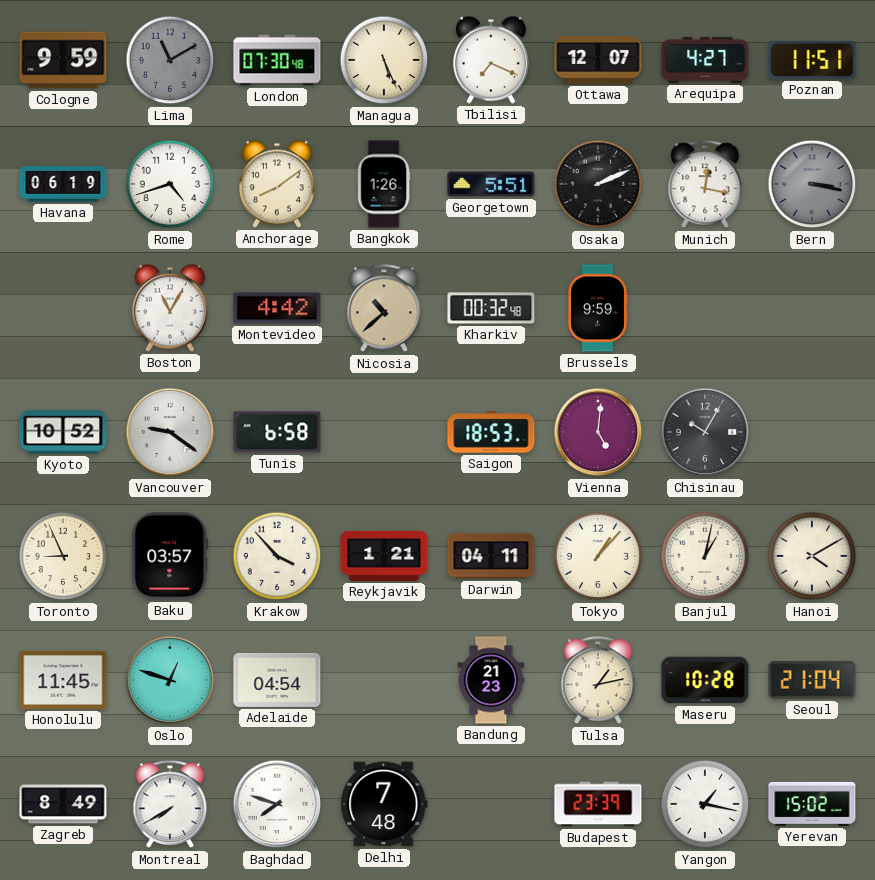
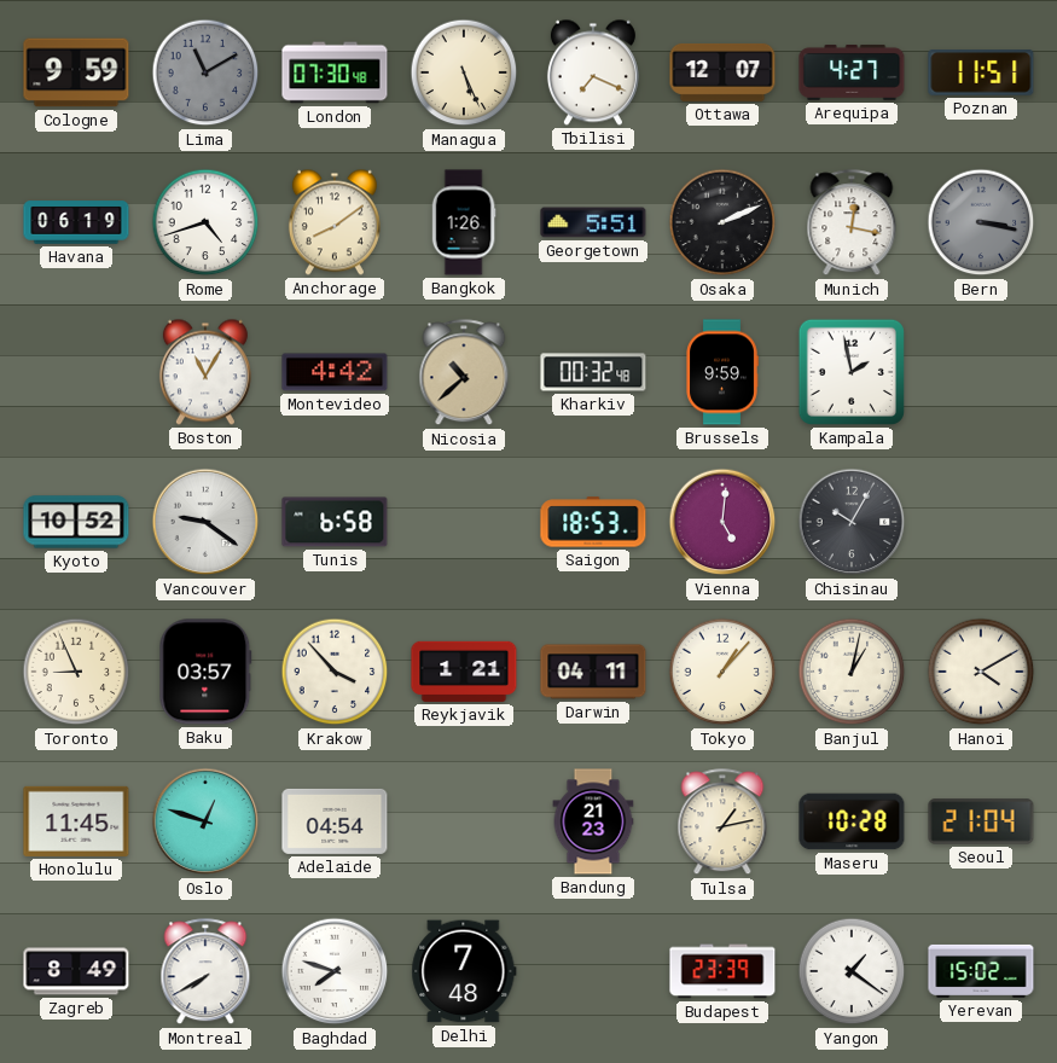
Kampala: none -> 1:58 (852, 372)
Yangon: 1:17 -> 1:21 (852, 971)
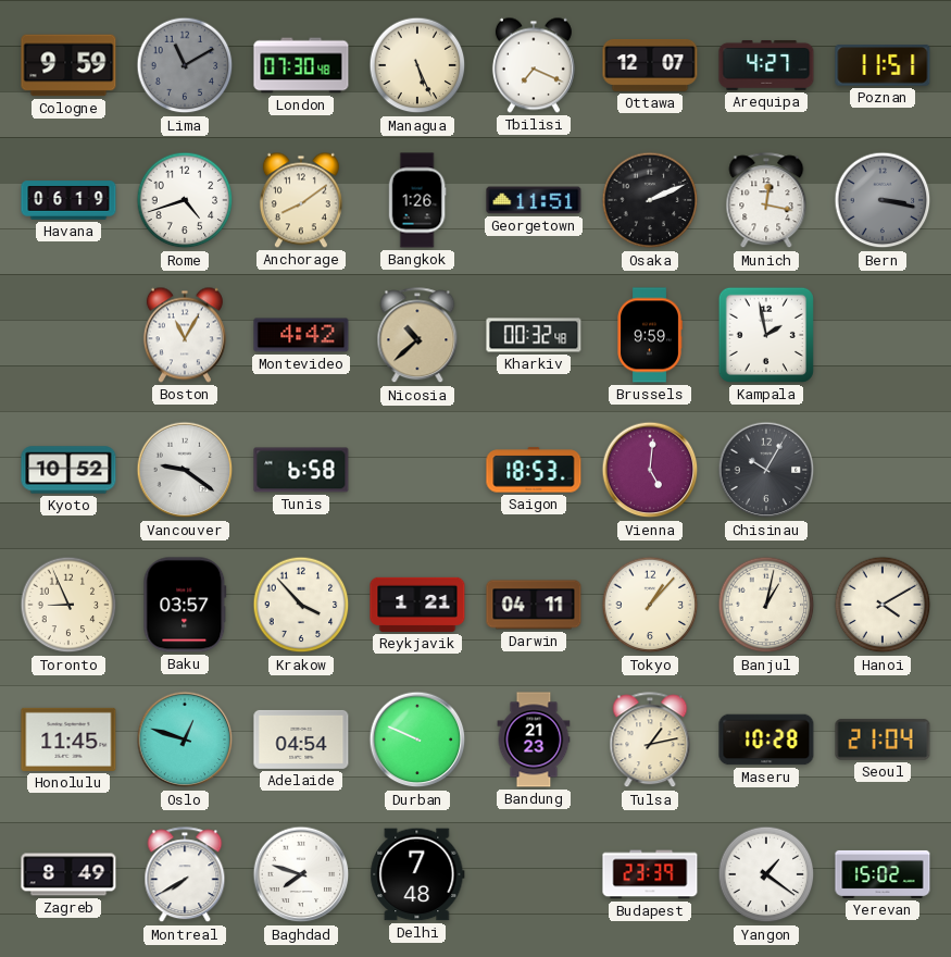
Georgetown: 5:51 -> 11:51 (534, 200)
Durban: none -> 9:49 (417, 739)
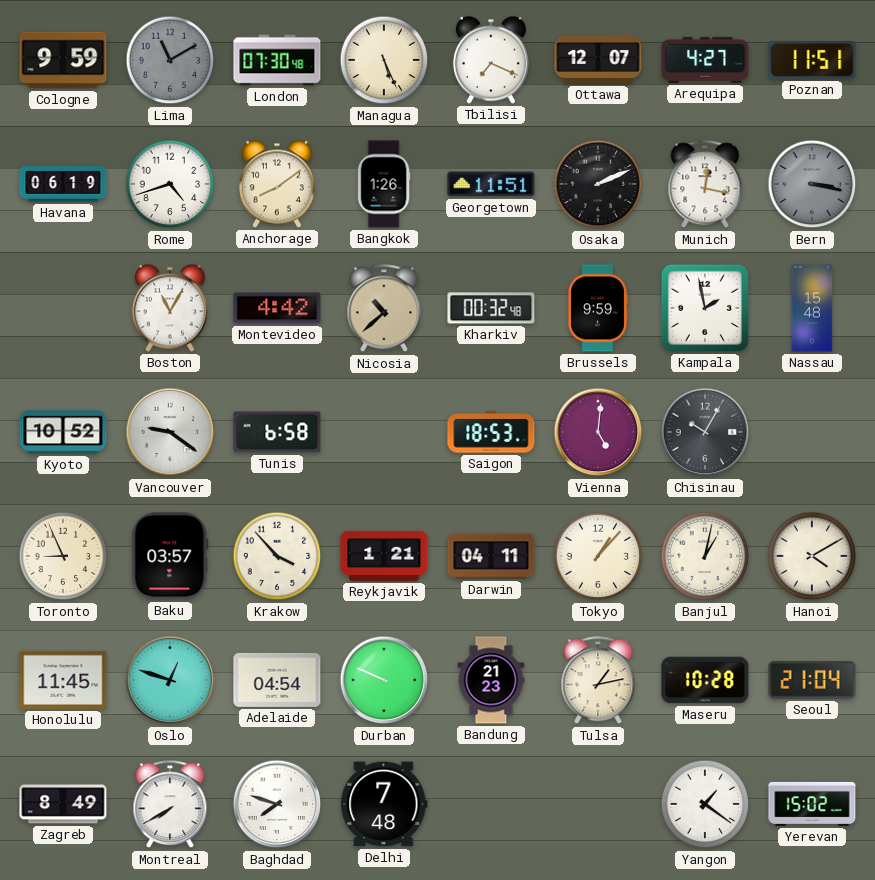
Nassau: none -> 15:48 (812, 308)
Budapest: 23:39 -> none (650, 874)
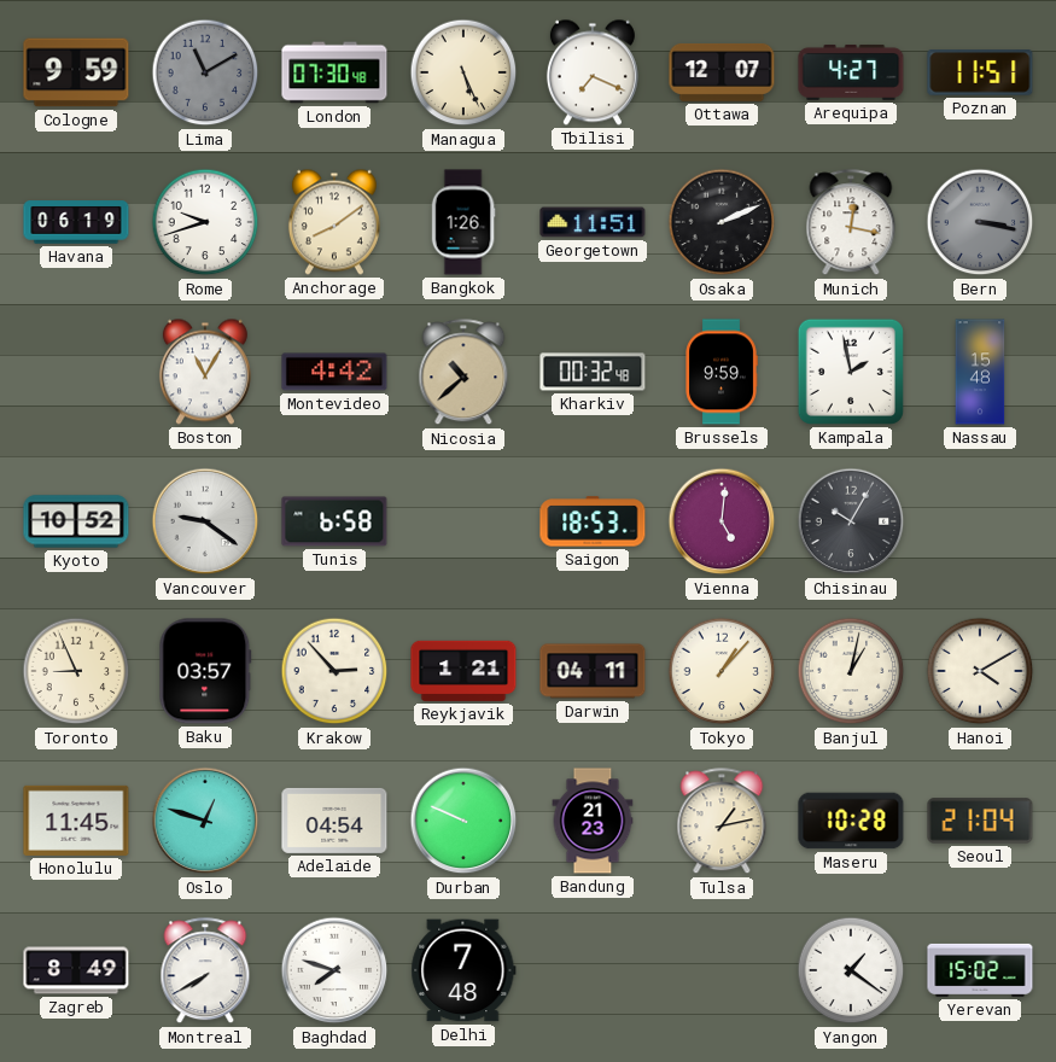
Rome: 4:42 -> 9:42 (205, 222)
Krakow: 3:53 -> 2:53 (334, 671)
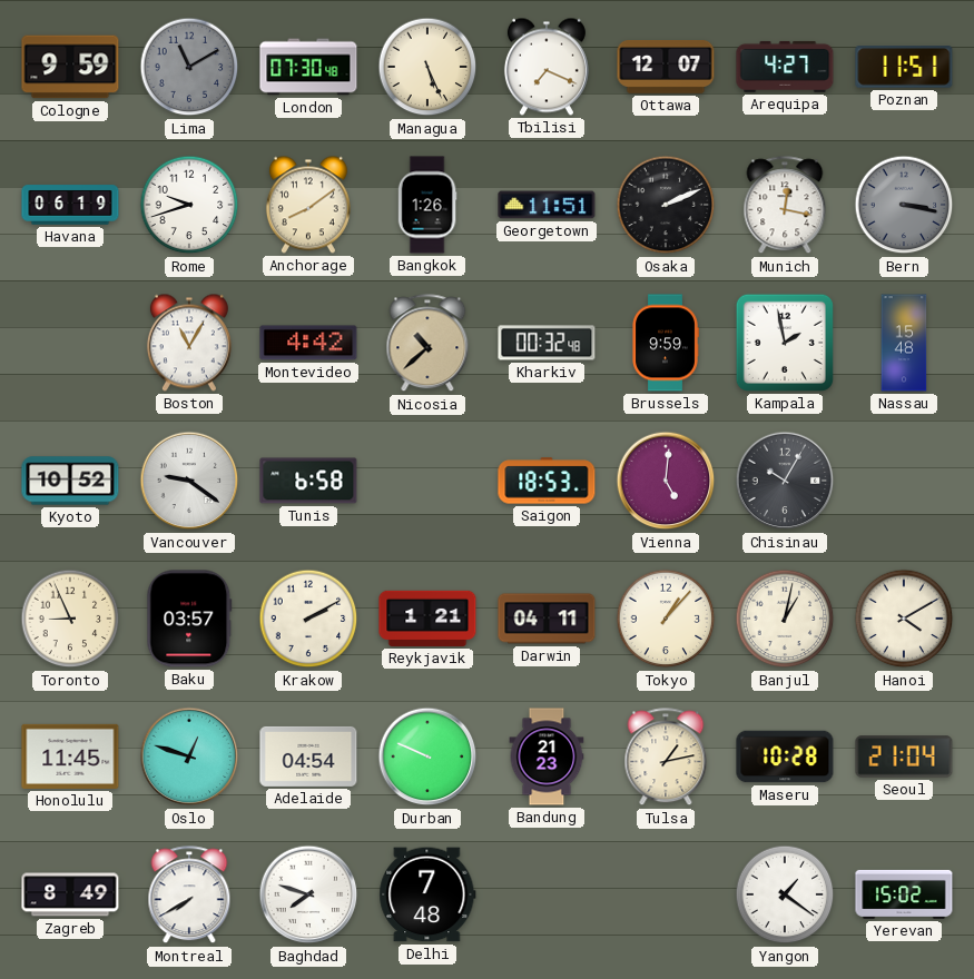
Krakow: 2:53 -> 2:10 (308, 619)
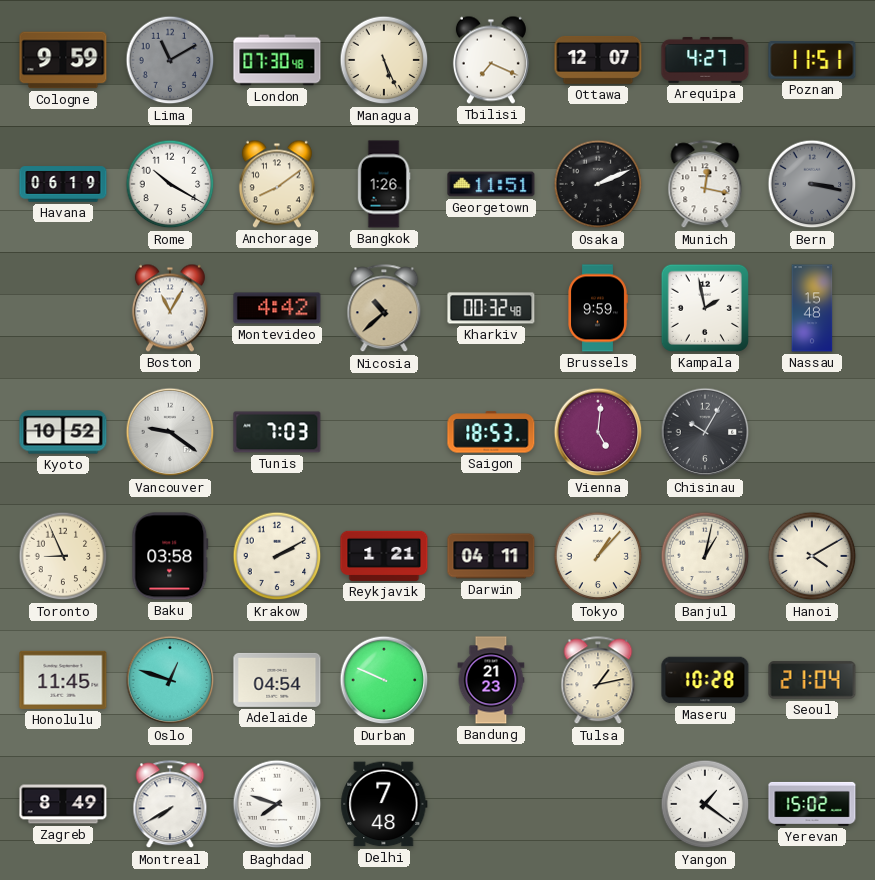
Rome: 9:42 -> 10:20 (170, 184)
Tunis: 6:58 -> 7:03 (277, 432)
Baku: 03:57 -> 03:58 (170, 556)
